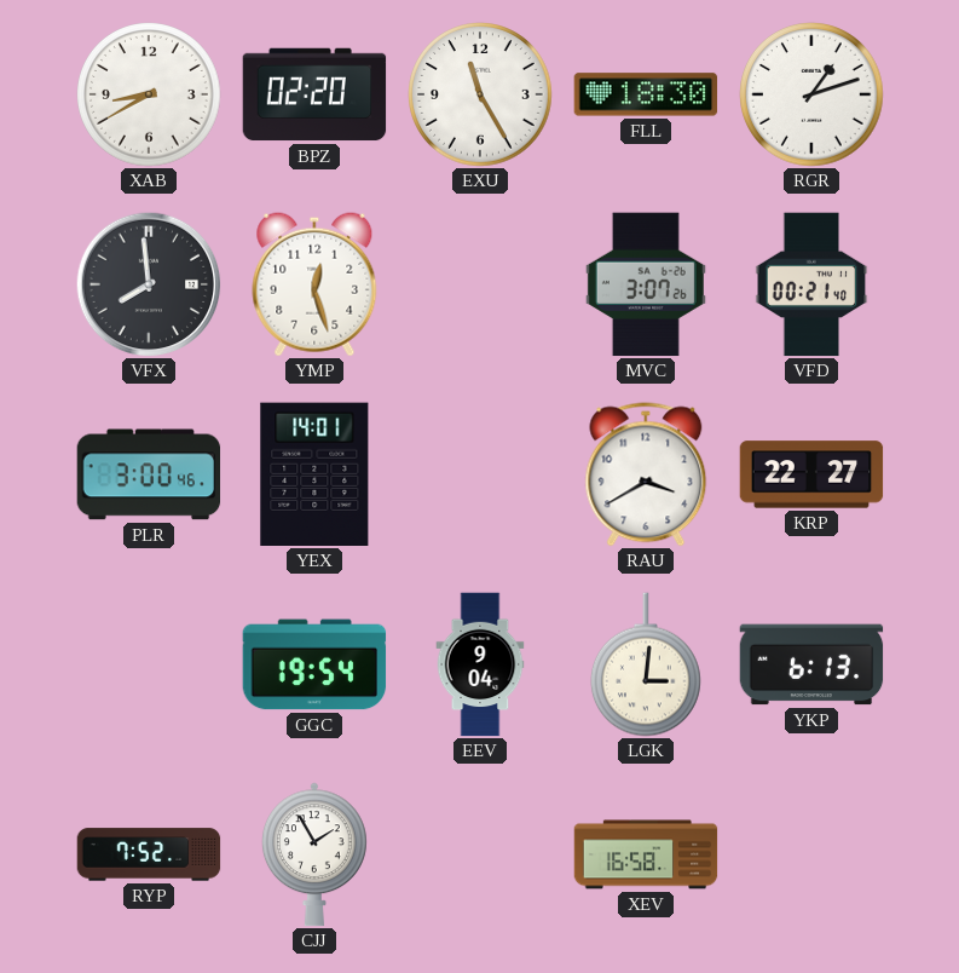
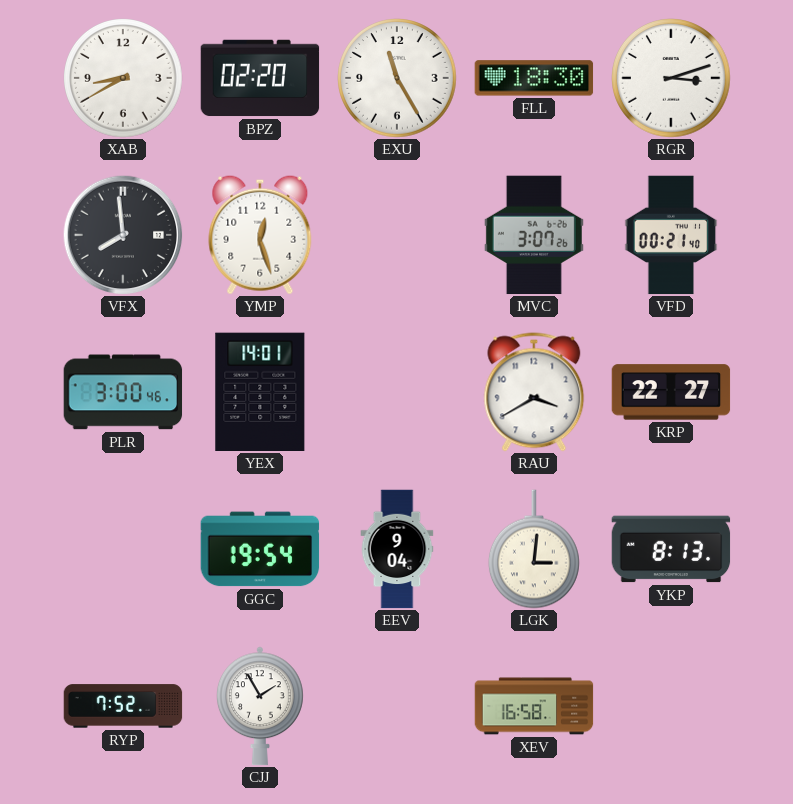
RGR: 1:12 -> 3:12 (672, 79)
YKP: 6:13 -> 8:13 (671, 549)
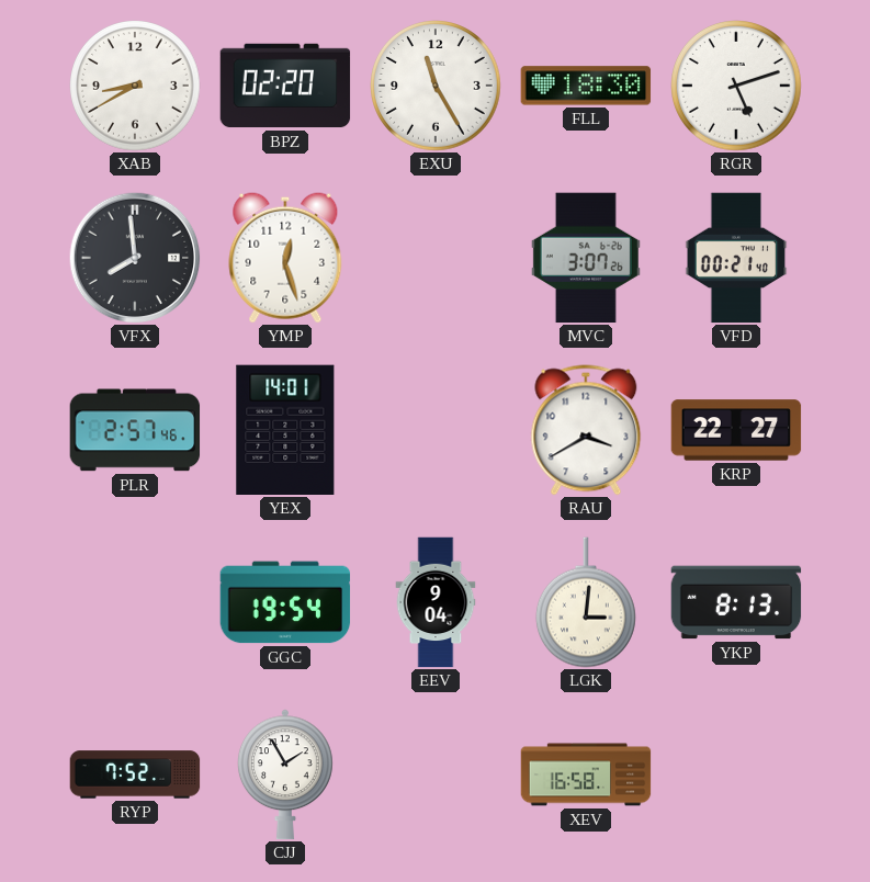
RGR: 3:12 -> 5:12 (737, 87)
PLR: 3:00 -> 2:57 (135, 430)
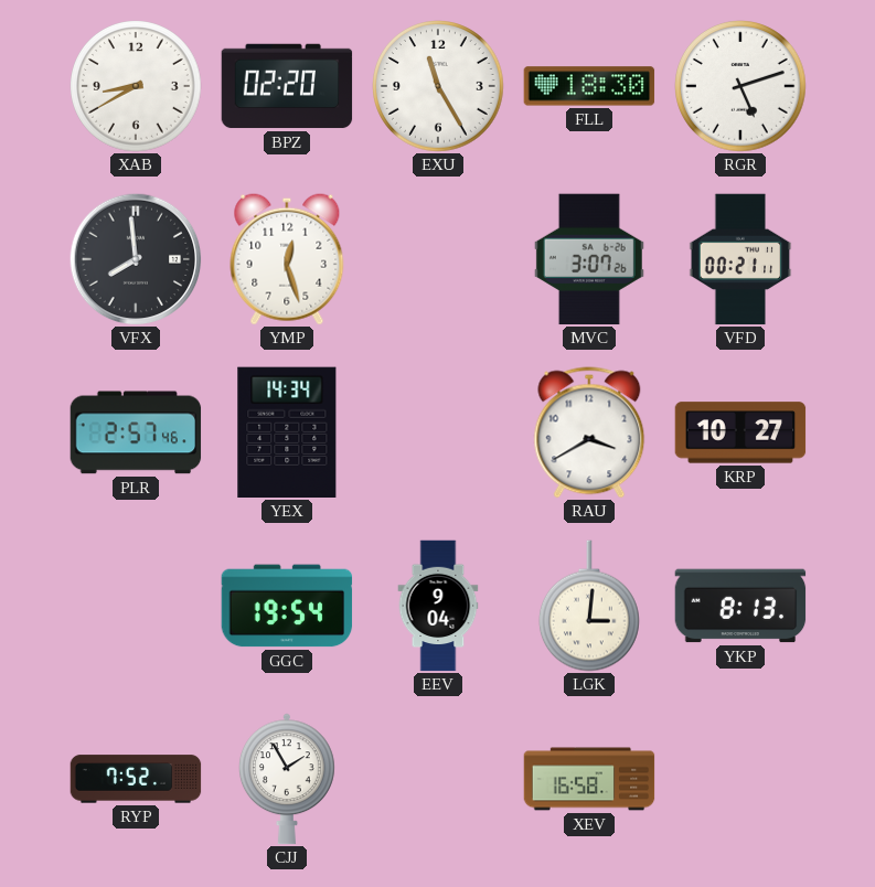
VFD: 00:21:40 -> 00:21:11 (740, 259)
YEX: 14:01 -> 14:34 (287, 432)
KRP: 22:27 -> 10:27 (740, 432)
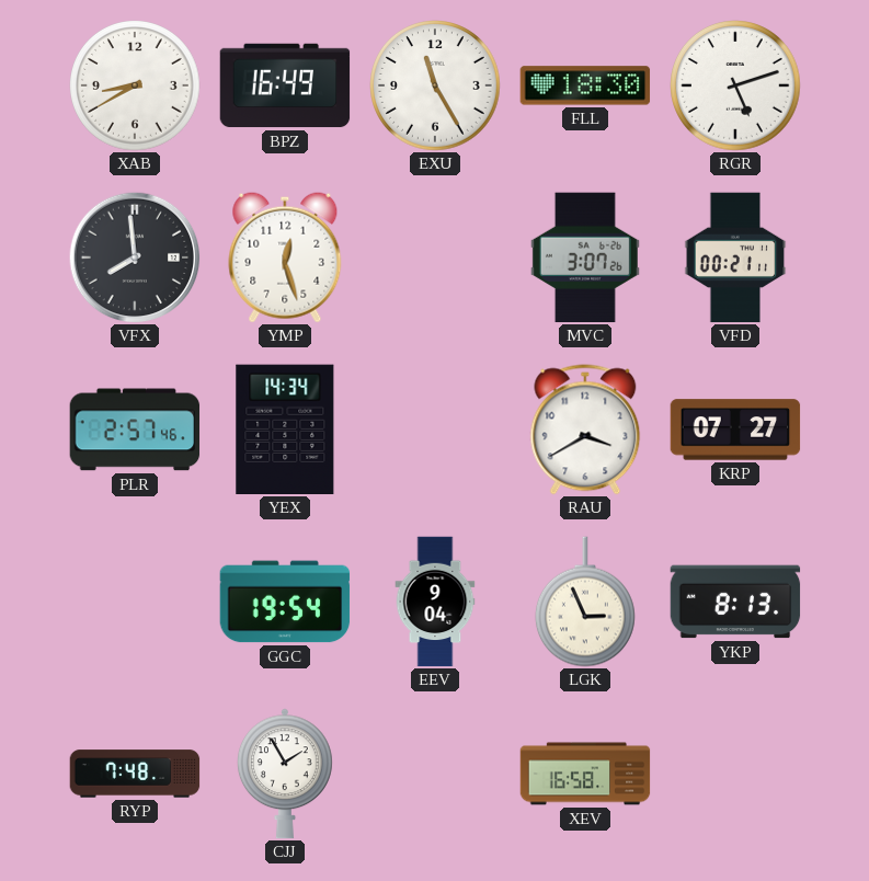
BPZ: 02:20 -> 16:49 (285, 85)
KRP: 10:27 -> 07:27 (735, 430)
LGK: 3:01 -> 2:56 (585, 602)
RYP: 7:52 -> 7:48 (135, 774)
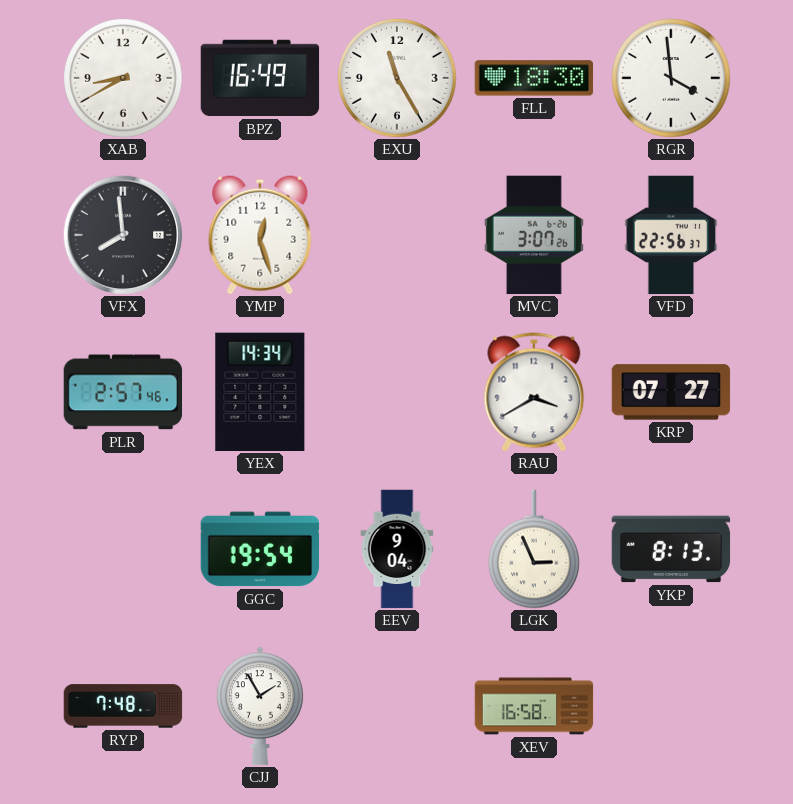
RGR: 5:12 -> 3:59 (672, 79)
VFD: 00:21 -> 22:56 (671, 235)
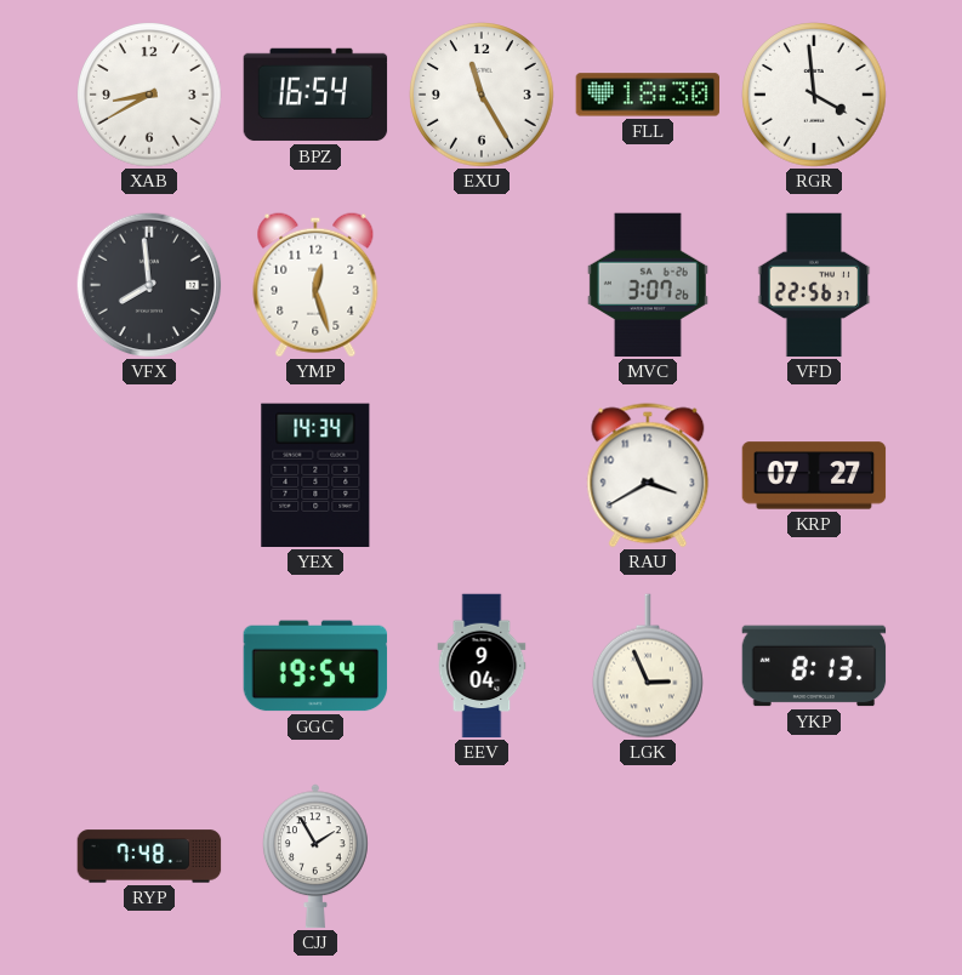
BPZ: 16:49 -> 16:54 (315, 95)
PLR: 2:57 -> none (123, 392)
XEV: 16:58 -> none (534, 706)
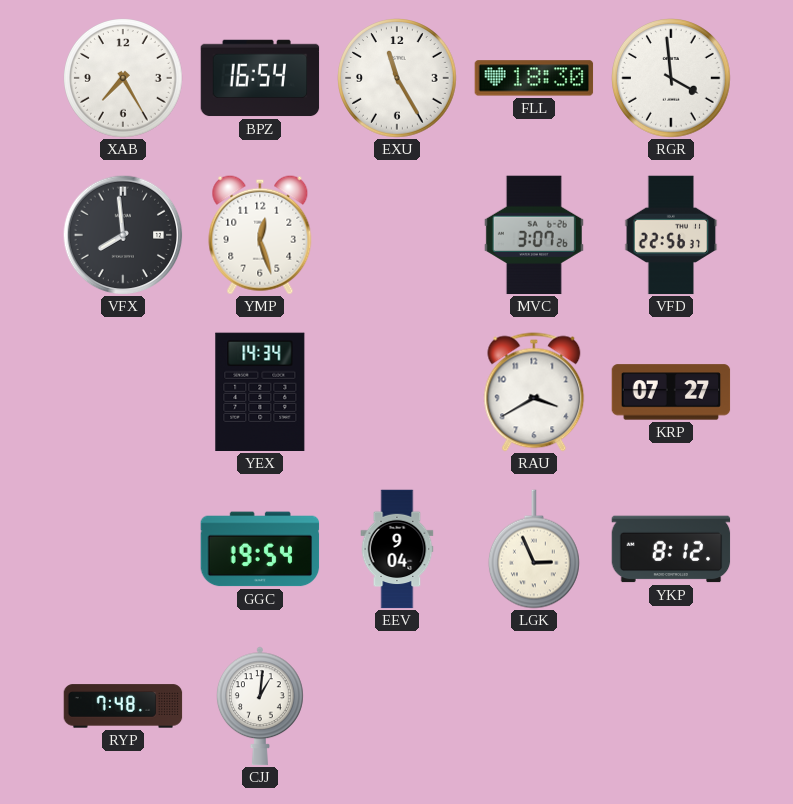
XAB: 8:40 -> 7:25 (124, 79)
YKP: 8:13 -> 8:12 (671, 549)
CJJ: 1:55 -> 1:01 (260, 706)
